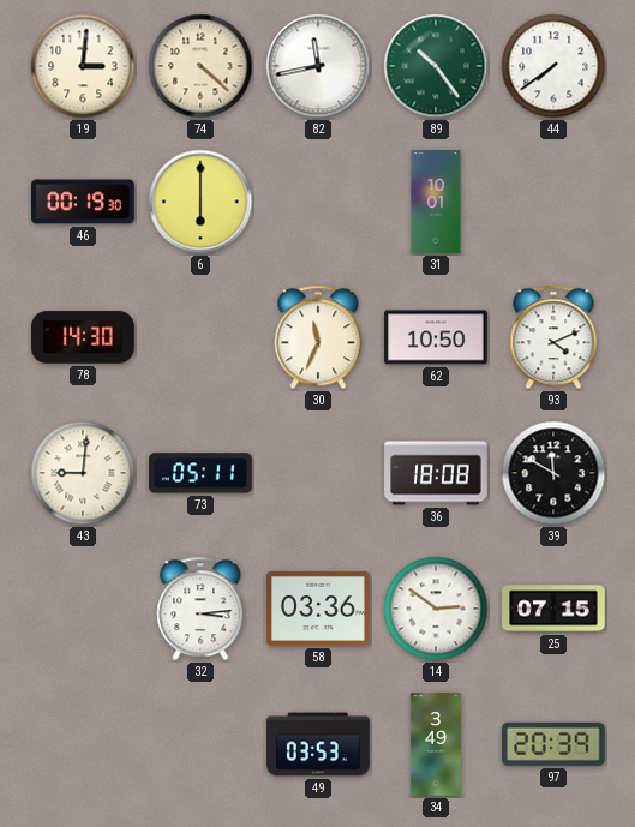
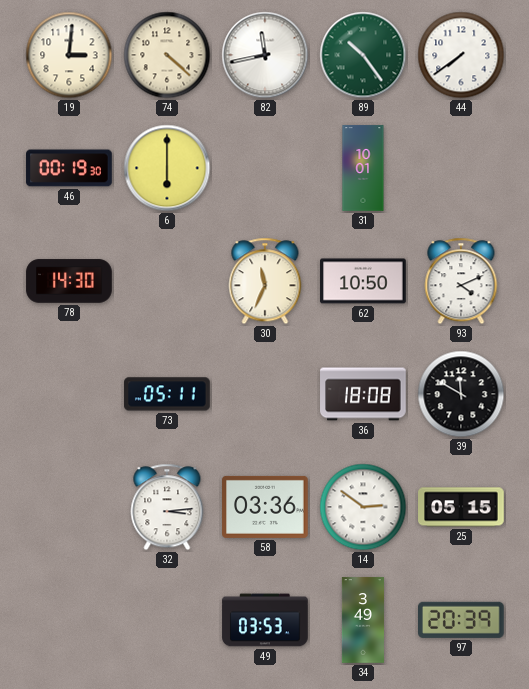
43: 9:01 -> none (83, 473)
25: 07:15 -> 05:15 (461, 507)
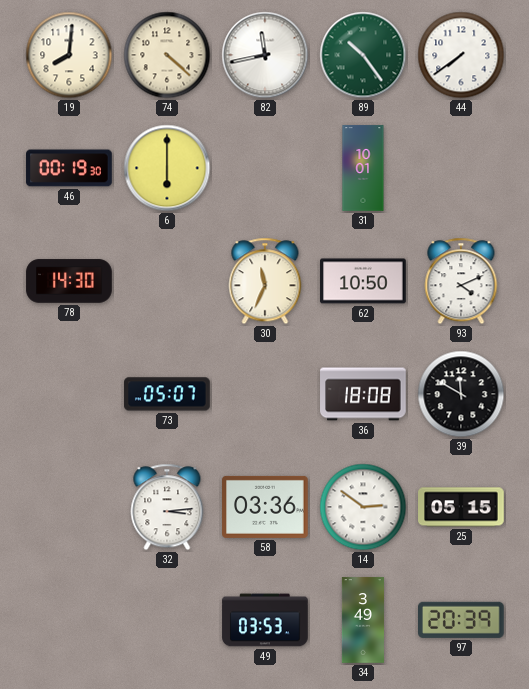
19: 3:01 -> 8:01 (69, 55)
73: 05:11 -> 05:07 (167, 394)
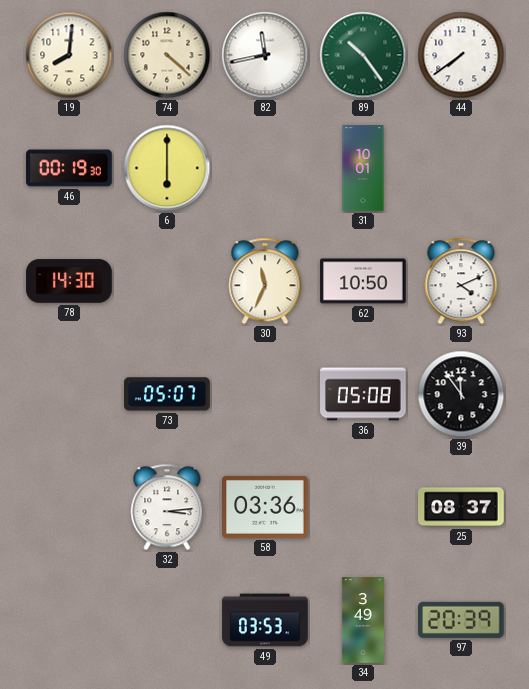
36: 18:08 -> 05:08 (363, 394)
39: 11:50 -> 11:54 (461, 394)
14: 2:51 -> none (363, 507)
25: 05:15 -> 08:37 (461, 507)
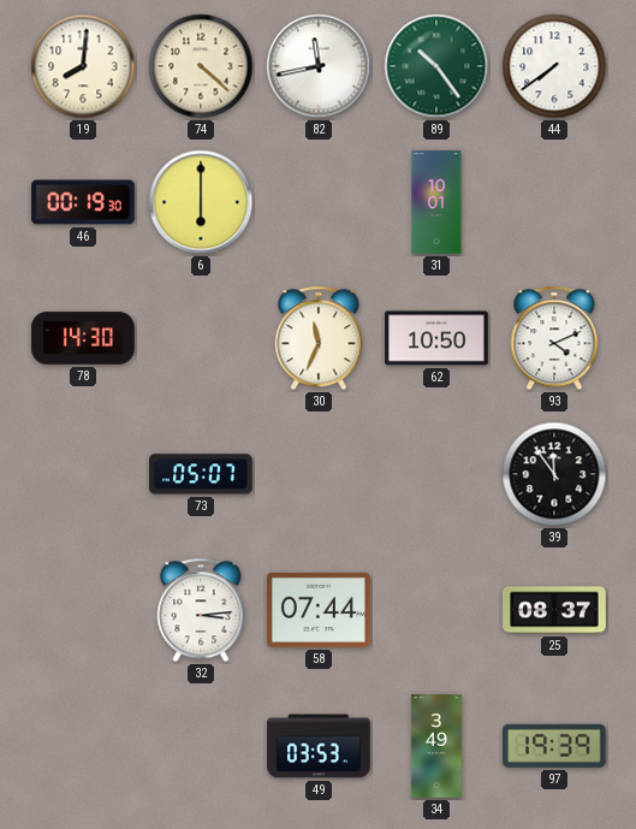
36: 05:08 -> none (363, 394)
58: 03:36 -> 07:44 (319, 610)
97: 20:39 -> 19:39 (555, 746)
